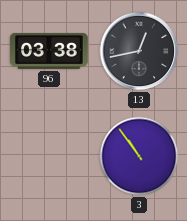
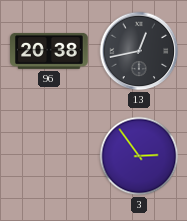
96: 03:38 -> 20:38 (49, 51)
3: 10:54 -> 2:54 (139, 156)
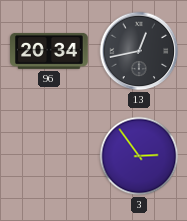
96: 20:38 -> 20:34 (49, 51)
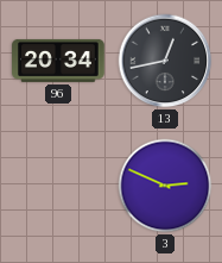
3: 2:54 -> 2:49 (165, 186)
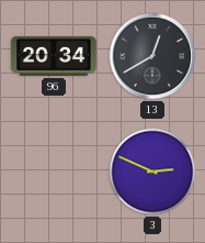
13: 12:43 -> 12:40 (152, 56)
